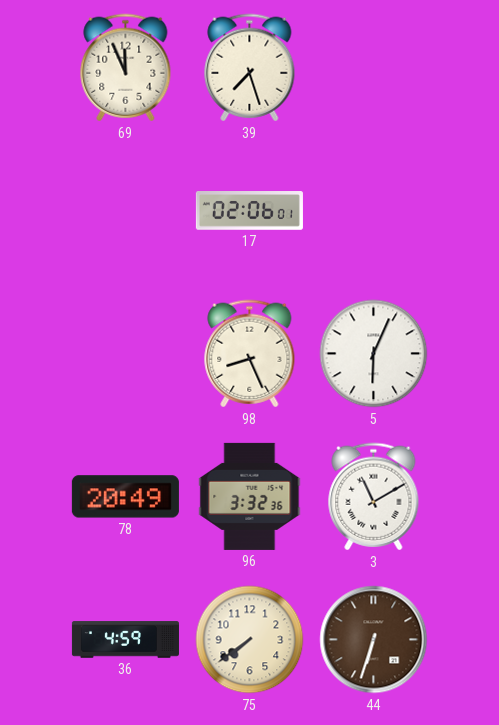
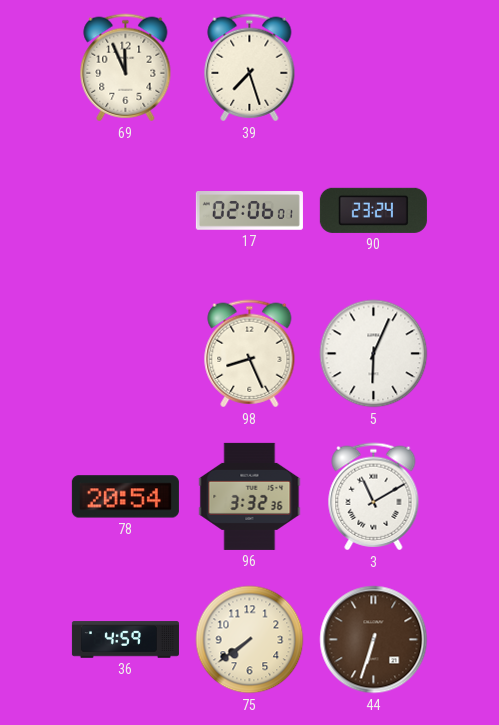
90: none -> 23:24 (373, 210)
78: 20:49 -> 20:54 (125, 497)
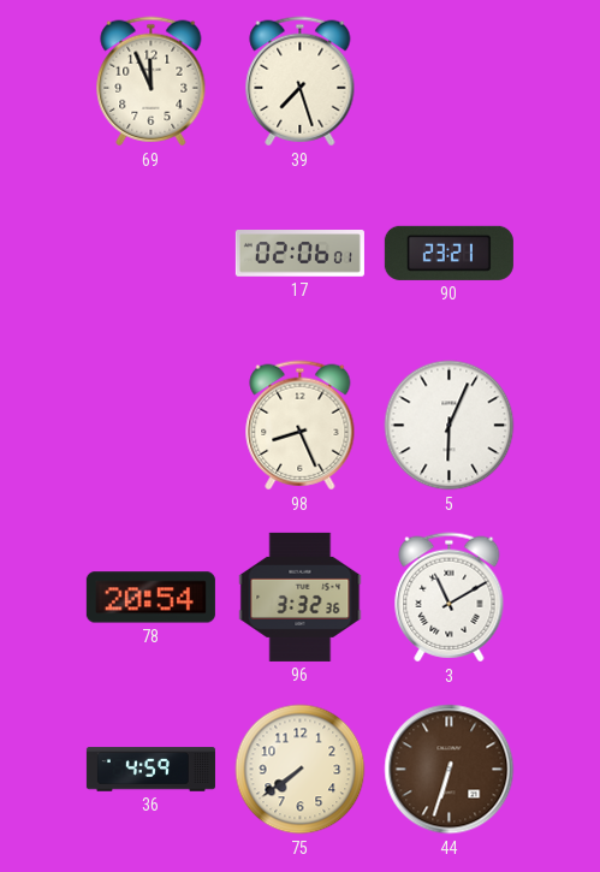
90: 23:24 -> 23:21 (448, 253)
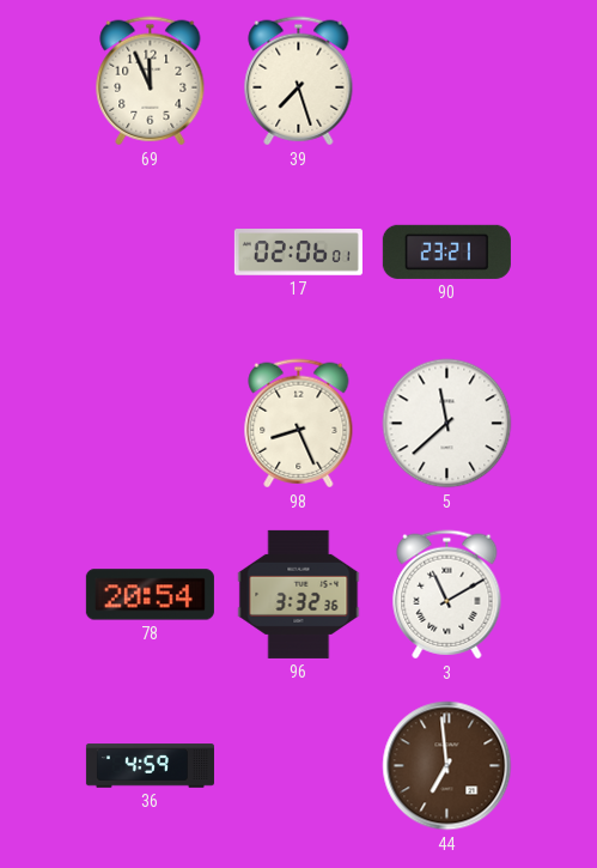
5: 6:04 -> 11:38 (447, 424)
75: 7:39 -> none (301, 770)
44: 6:33 -> 6:59 (447, 766)
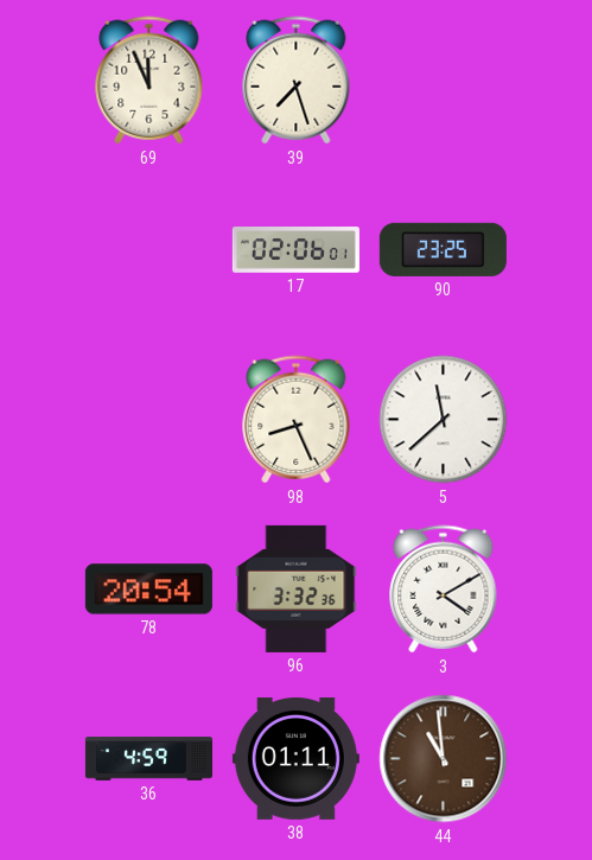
90: 23:21 -> 23:25 (443, 249)
3: 11:10 -> 4:10 (444, 590)
38: none -> 01:11 (295, 758)
44: 6:59 -> 10:59 (444, 759)
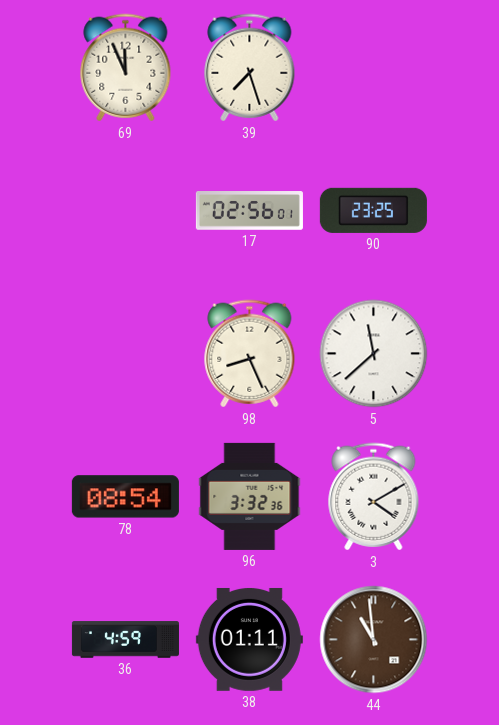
17: 02:06 -> 02:56 (249, 211)
78: 20:54 -> 08:54 (125, 497)
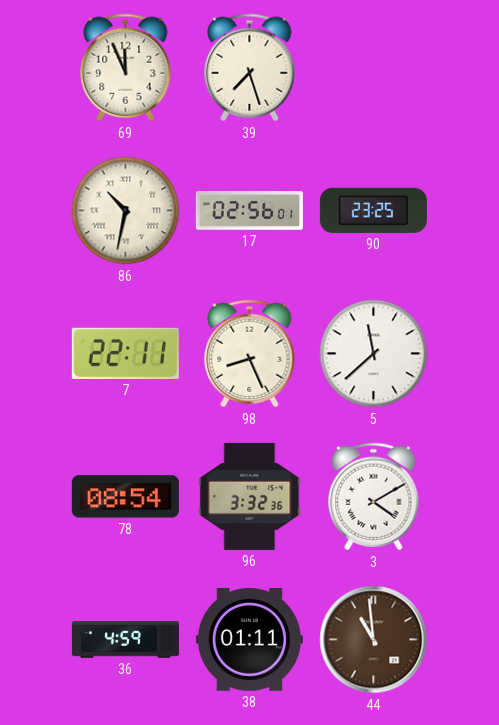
86: none -> 10:32 (126, 211)
7: none -> 22:11 (125, 353)
